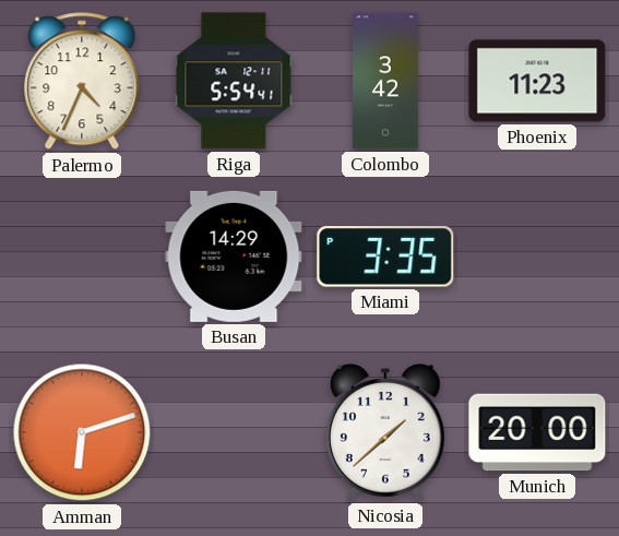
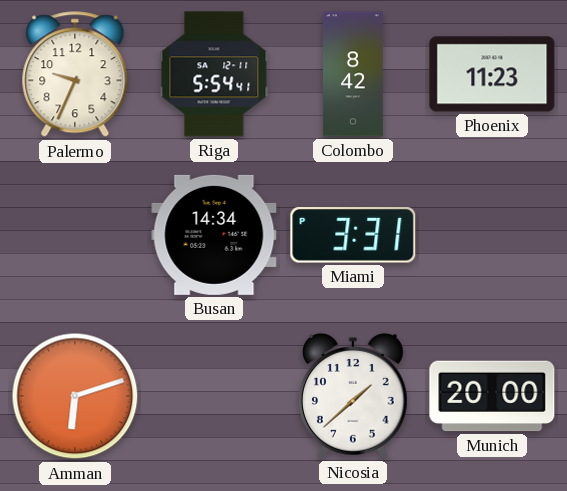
Palermo: 4:34 -> 9:34 (75, 75)
Colombo: 3:42 -> 8:42 (353, 74)
Busan: 14:29 -> 14:34 (214, 235)
Miami: 3:35 -> 3:31 (353, 236)
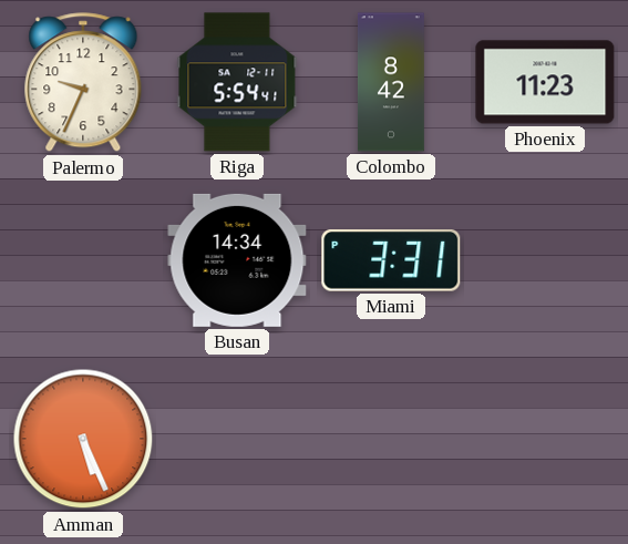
Amman: 6:12 -> 5:26 (83, 439)
Nicosia: 1:38 -> none (353, 397)
Munich: 20:00 -> none (492, 396)
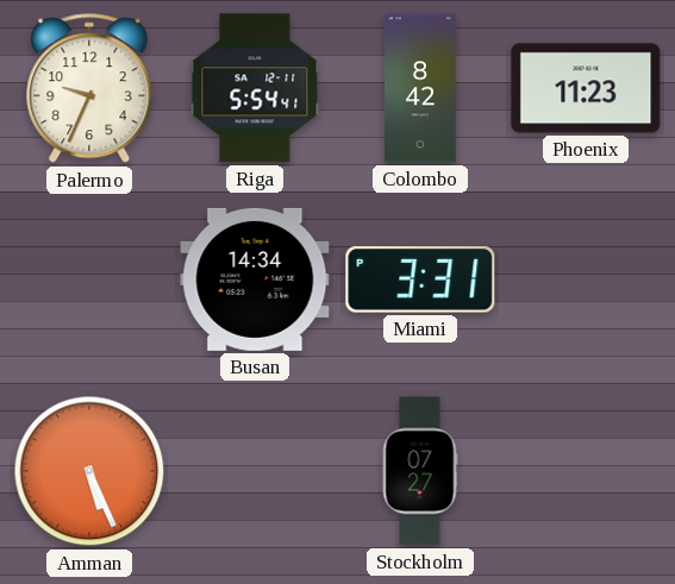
Stockholm: none -> 07:27 (420, 471)
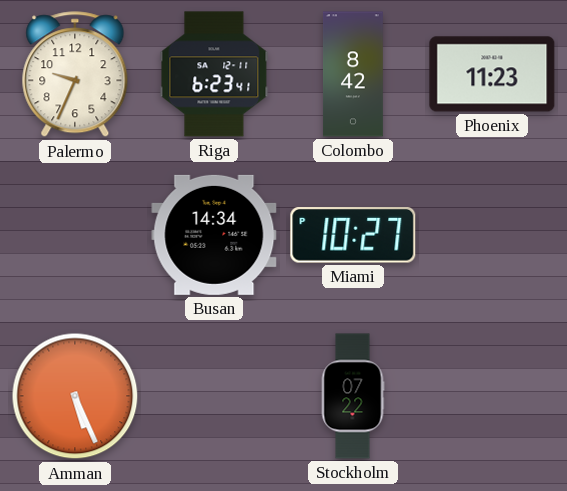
Riga: 5:54 -> 6:23 (214, 74)
Miami: 3:31 -> 10:27 (353, 236)
Stockholm: 07:27 -> 07:22 (353, 396)
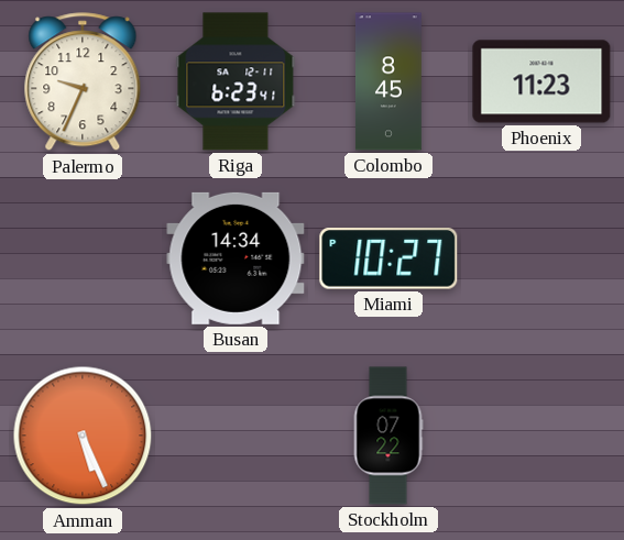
Colombo: 8:42 -> 8:45 (388, 81)
